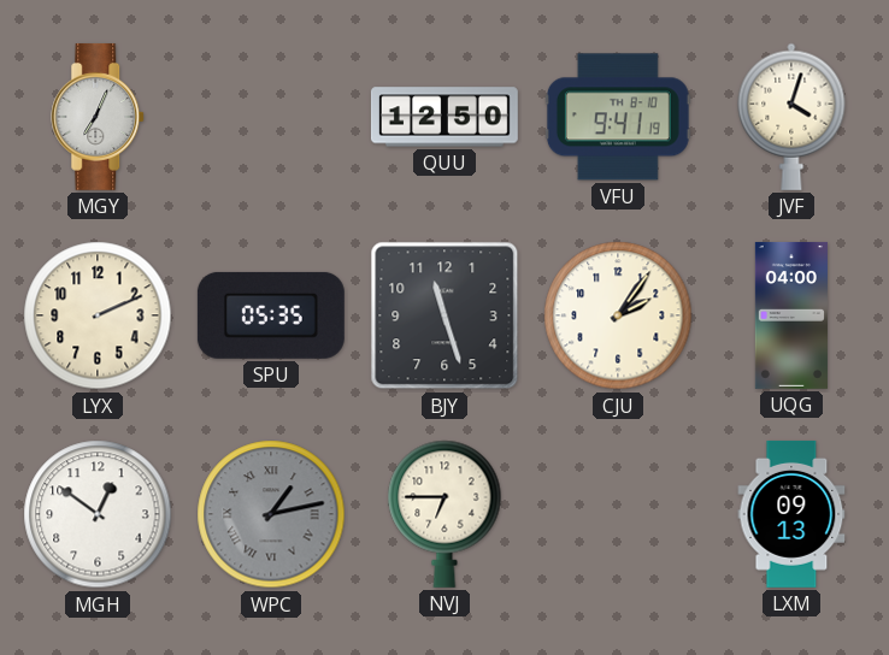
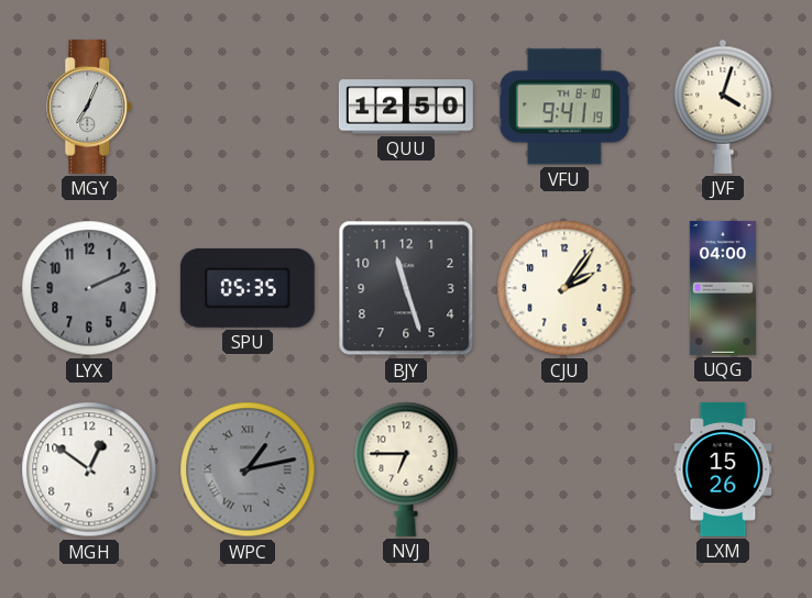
LYX dial: cream -> grey (89, 288)
LXM: 09:13 -> 15:26 (723, 469)
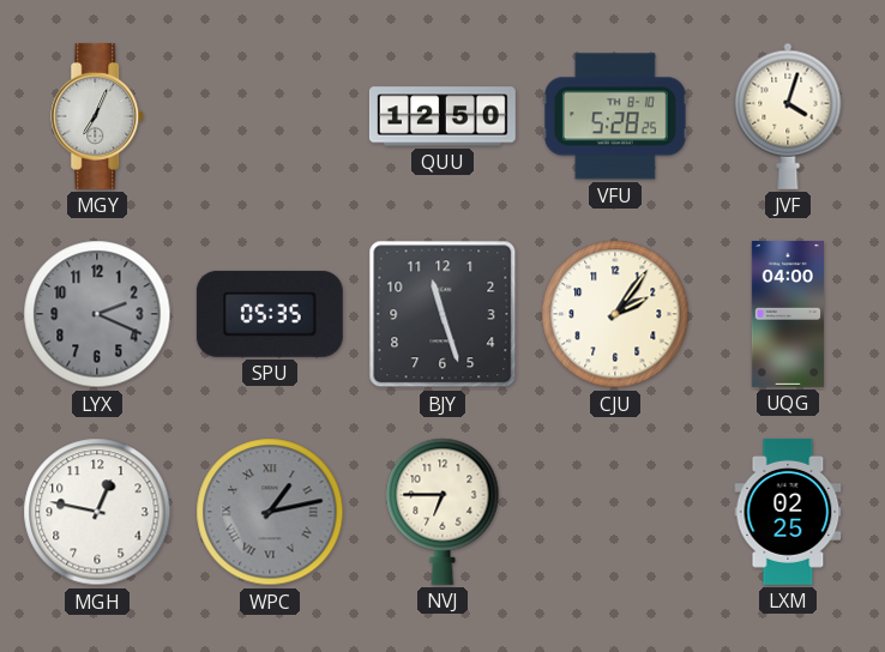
VFU: 9:41 -> 5:28 (615, 116)
LYX: 2:11 -> 2:19 (97, 314)
MGH: 12:51 -> 12:47 (97, 512)
LXM: 15:26 -> 02:25 (788, 512)
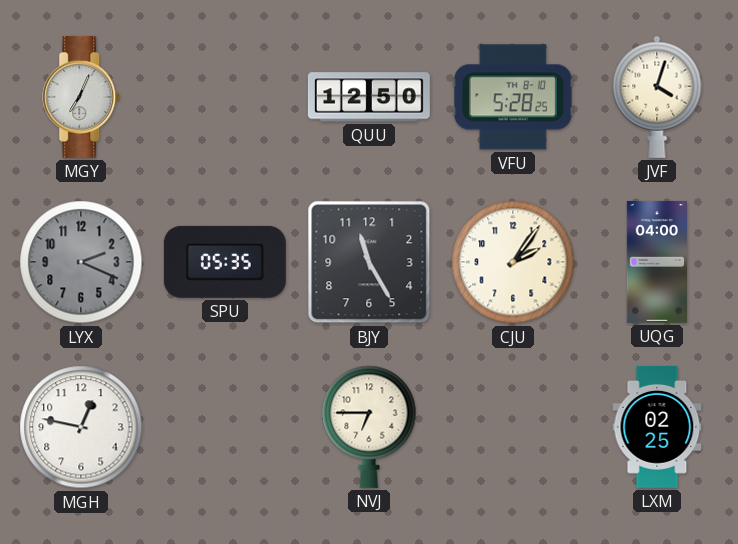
BJY: 11:27 -> 11:25 (369, 262)
WPC: 1:13 -> none (270, 512)
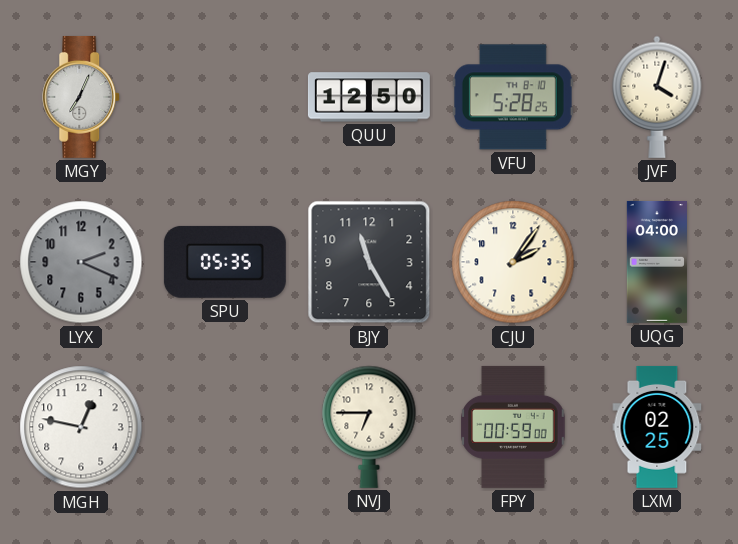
FPY: none -> 00:59 (513, 427)
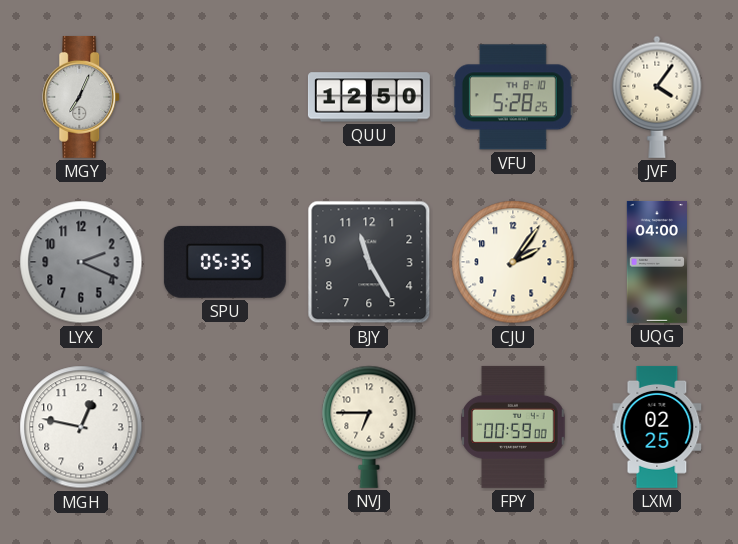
JVF: 4:03 -> 4:06 (657, 97)
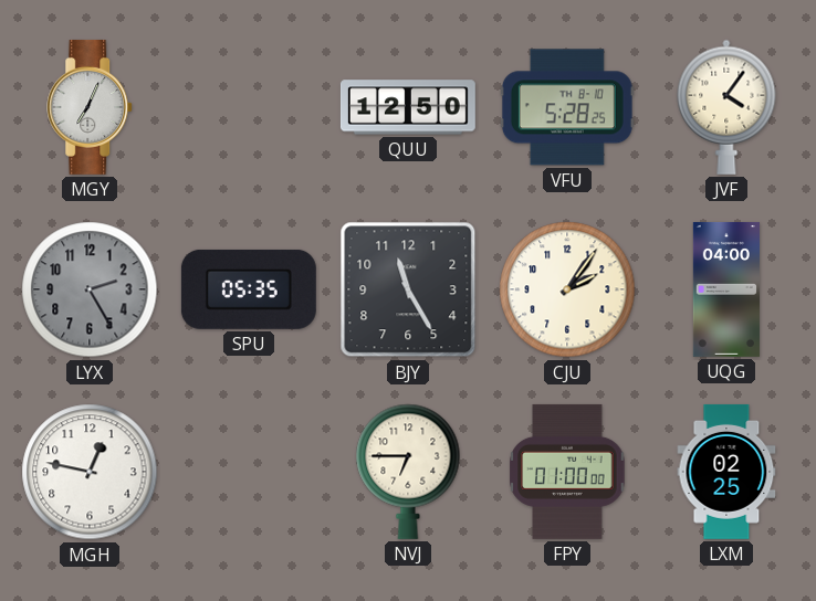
LYX: 2:19 -> 2:25 (90, 289)
FPY: 00:59 -> 01:00 (567, 472)
